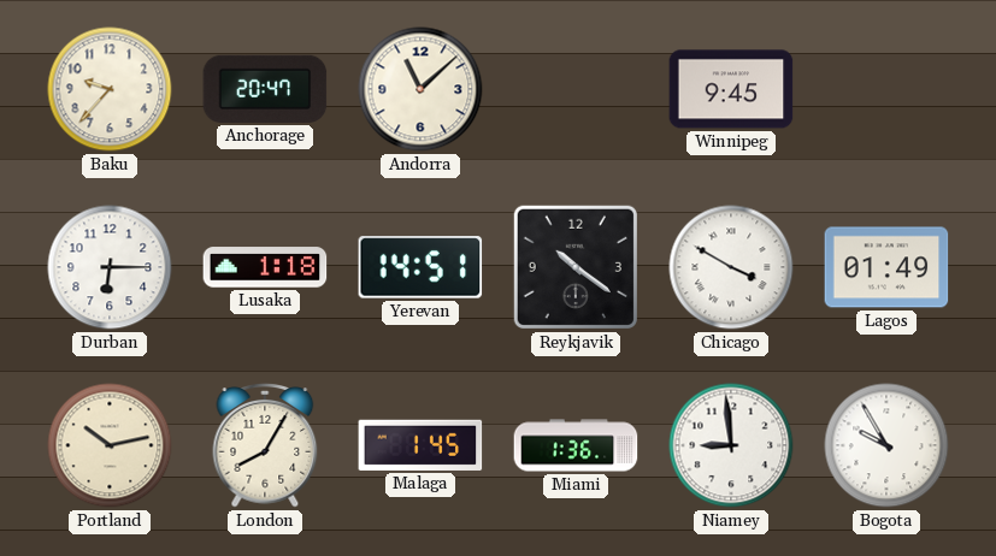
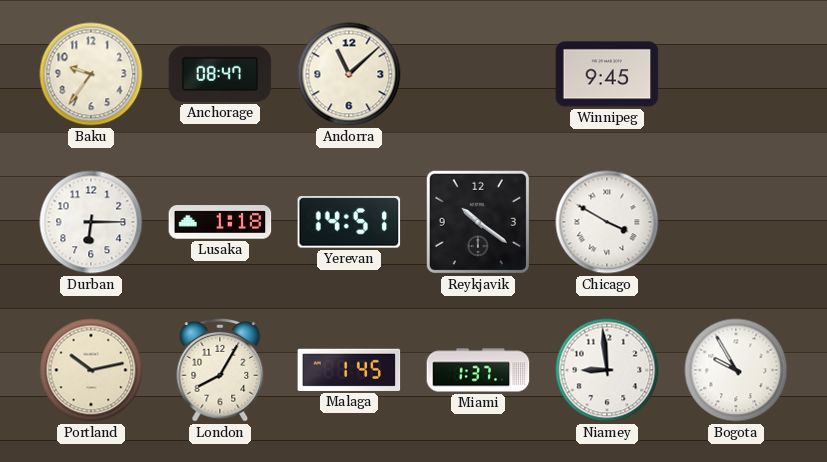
Baku: 9:37 -> 9:36 (91, 74)
Anchorage: 20:47 -> 08:47 (220, 74)
Lagos: 01:49 -> none (886, 267)
Miami: 1:36 -> 1:37 (478, 370)
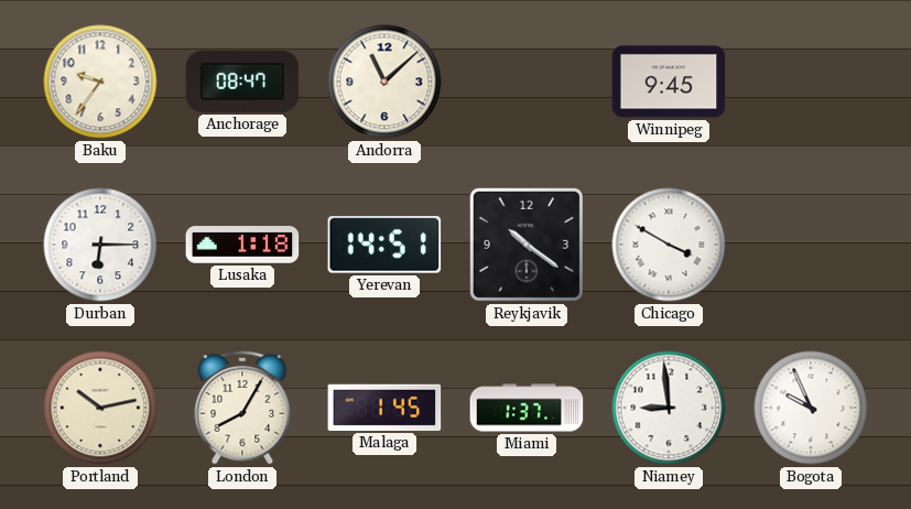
Bogota: 9:55 -> 9:56 (811, 408)
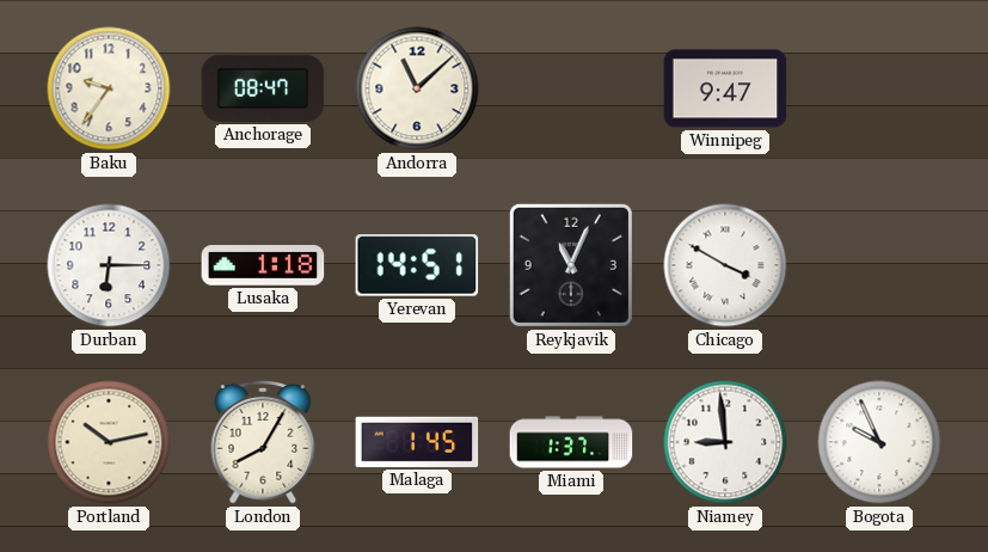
Winnipeg: 9:45 -> 9:47 (725, 88)
Reykjavik: 10:21 -> 11:04 (571, 265)
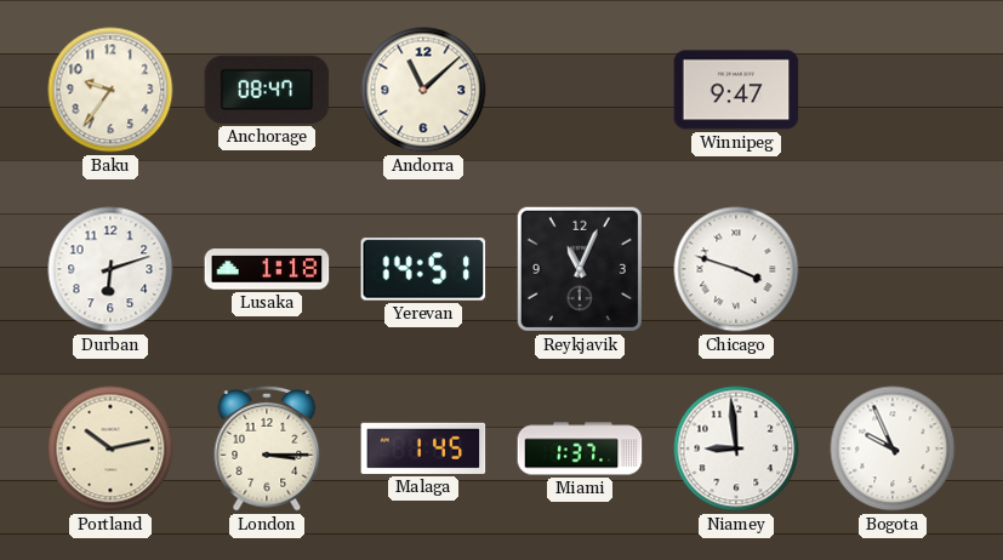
Durban: 6:15 -> 6:12 (110, 269)
Chicago: 3:50 -> 3:48 (736, 269)
London: 8:05 -> 3:15 (267, 450)
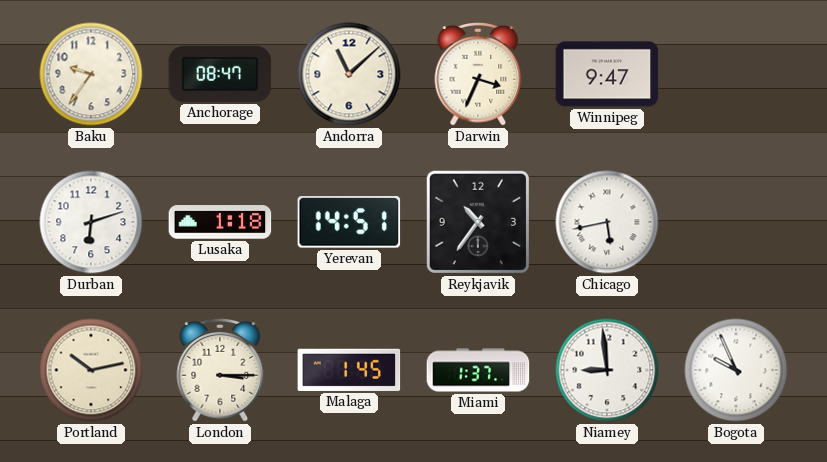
Darwin: none -> 3:34 (478, 75)
Reykjavik: 11:04 -> 10:36 (478, 222)
Chicago: 3:48 -> 5:43 (607, 222)
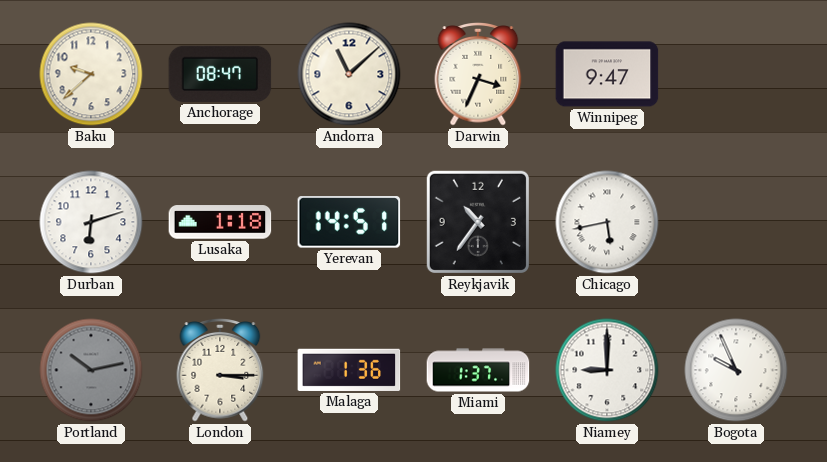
Baku: 9:36 -> 9:38 (91, 74)
Portland dial: cream -> grey (91, 370)
Malaga: 1:45 -> 1:36 (349, 370)
Niamey: 8:59 -> 9:00 (607, 370)
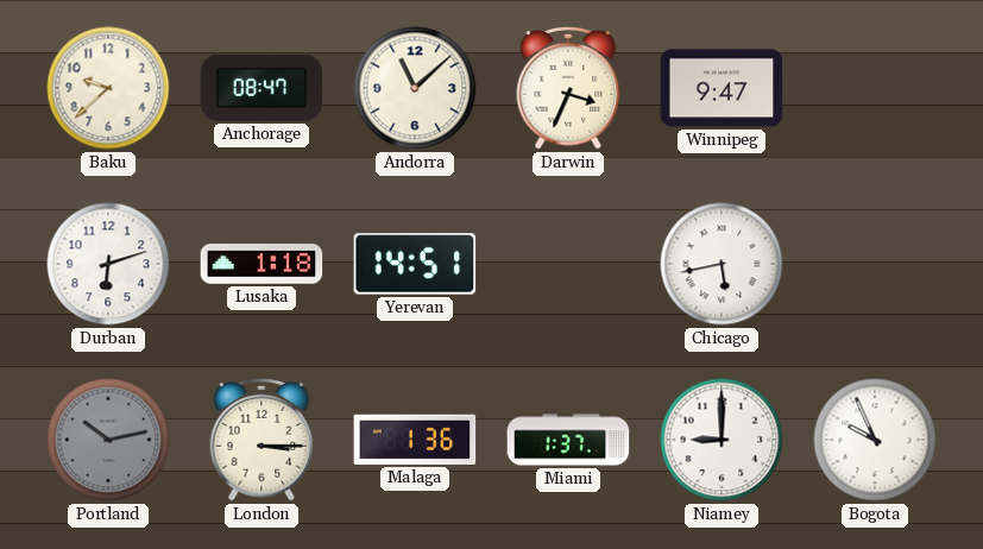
Reykjavik: 10:36 -> none (478, 222)
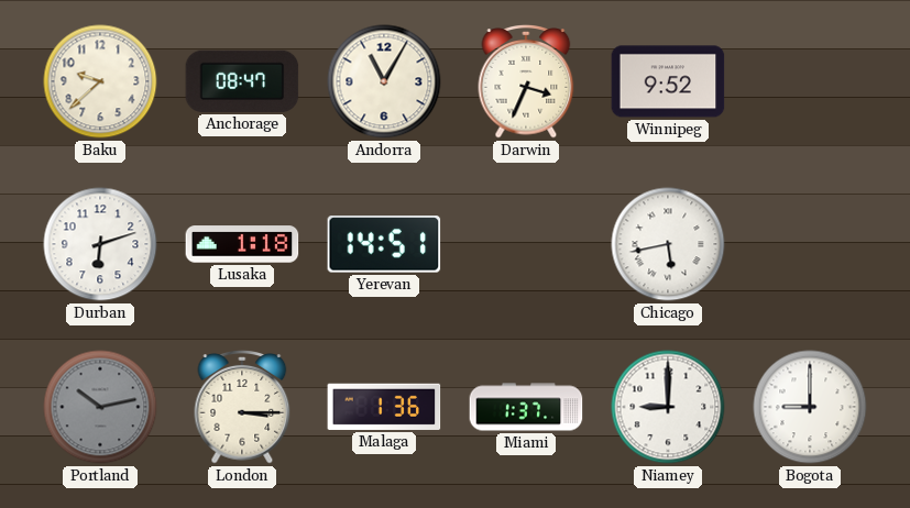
Andorra: 11:08 -> 11:05 (384, 81)
Winnipeg: 9:47 -> 9:52 (668, 81)
Bogota: 9:56 -> 9:00 (810, 407)
